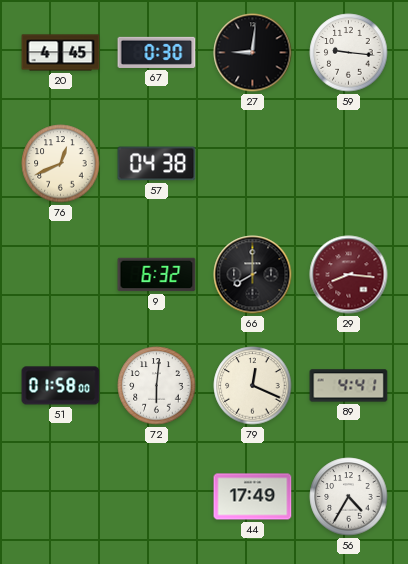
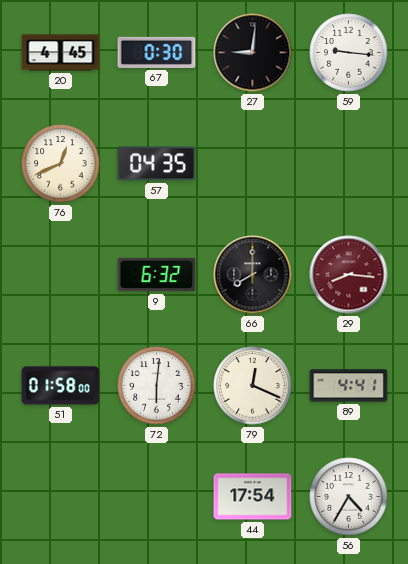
57: 04:38 -> 04:35 (157, 164)
44: 17:49 -> 17:54 (253, 497)
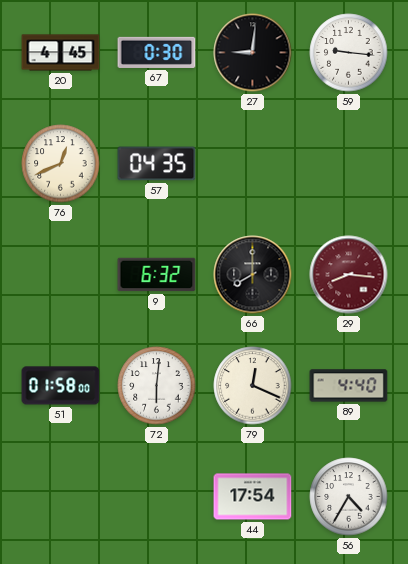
89: 4:41 -> 4:40 (349, 386)
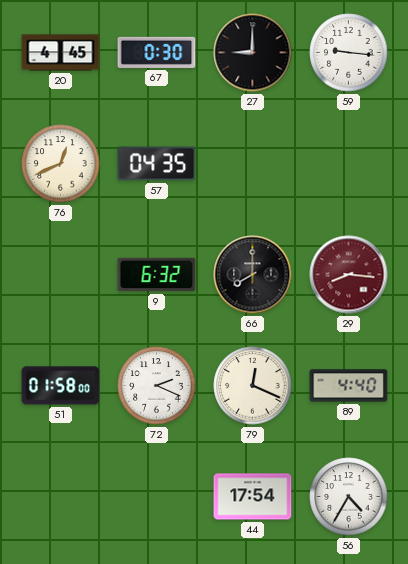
27: 9:01 -> 9:00 (253, 53)
72: 6:01 -> 2:19 (157, 386)
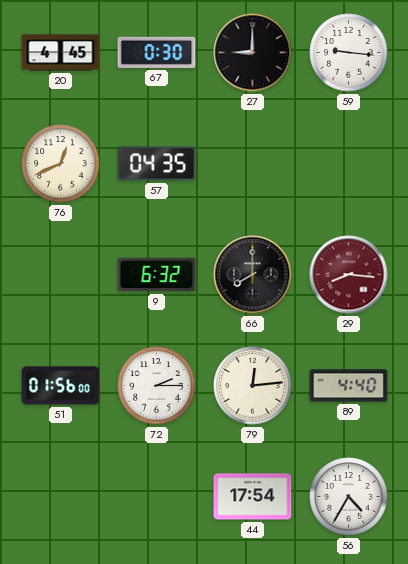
51: 01:58 -> 01:56 (61, 386)
72: 2:19 -> 2:15 (157, 386)
79: 12:19 -> 12:14 (253, 386)
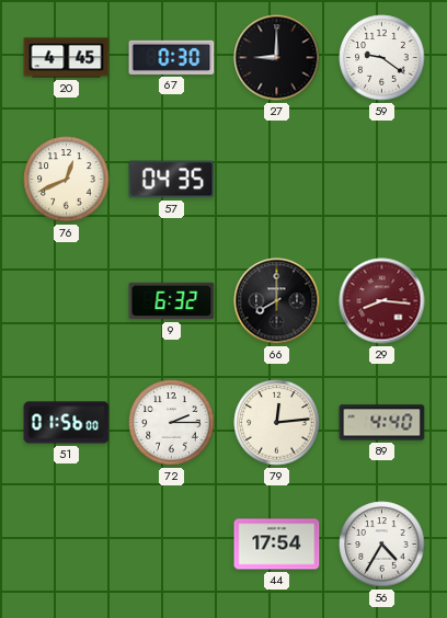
59: 9:16 -> 9:21 (382, 58)
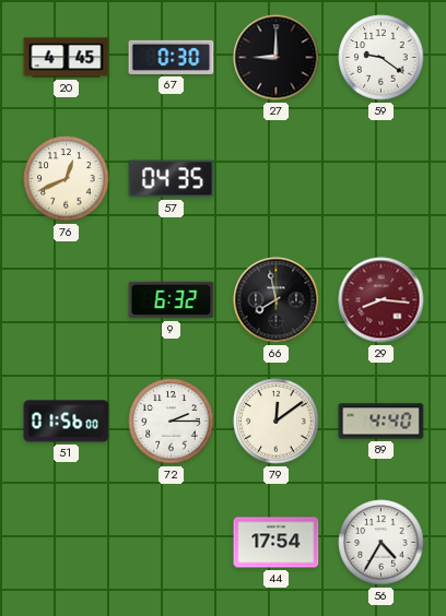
66: 8:00 -> 7:58 (277, 300)
79: 12:14 -> 12:09 (277, 422)
